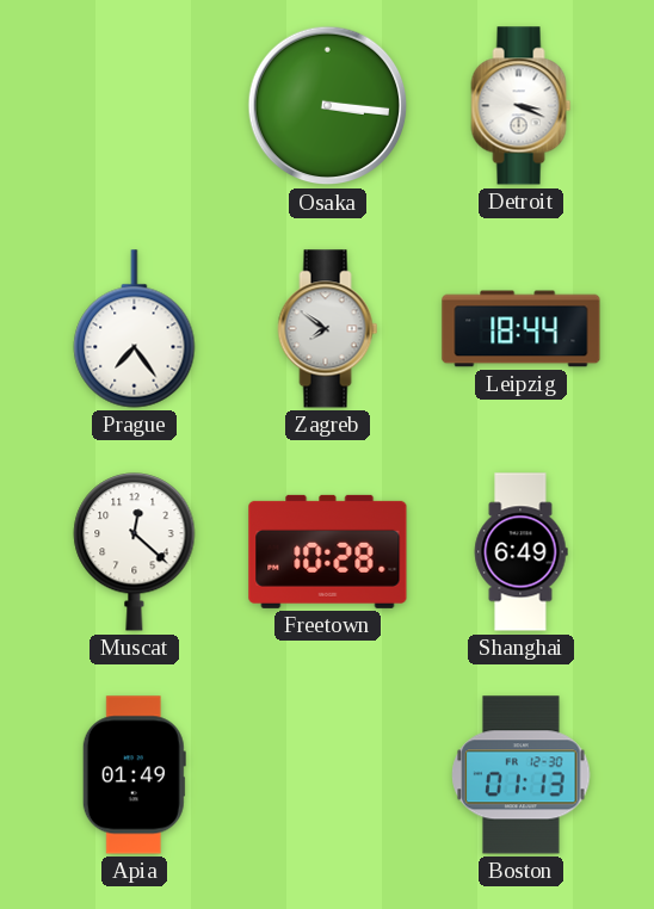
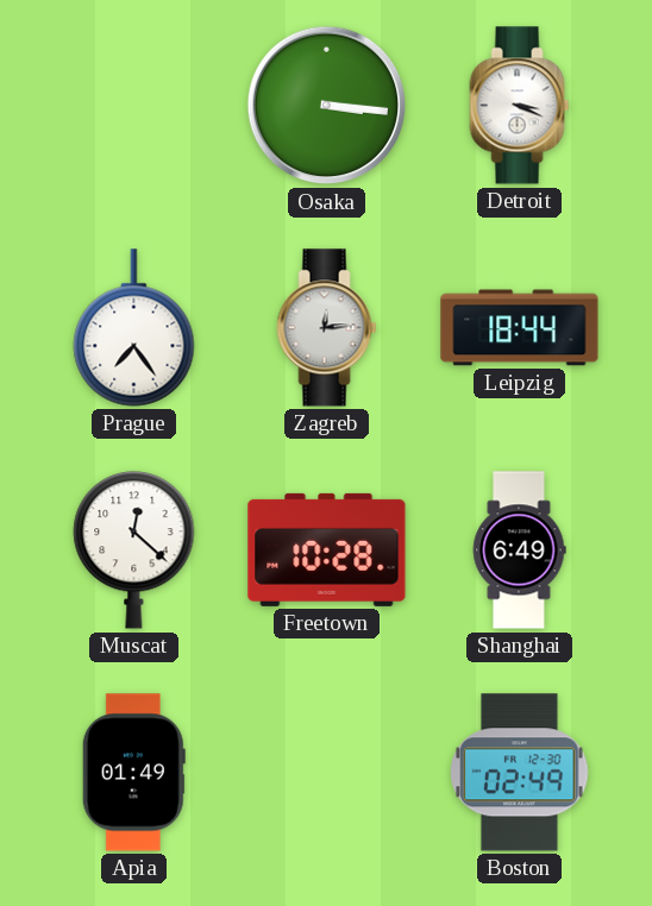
Zagreb: 7:51 -> 12:14 (327, 328)
Boston: 01:13 -> 02:49 (520, 773)
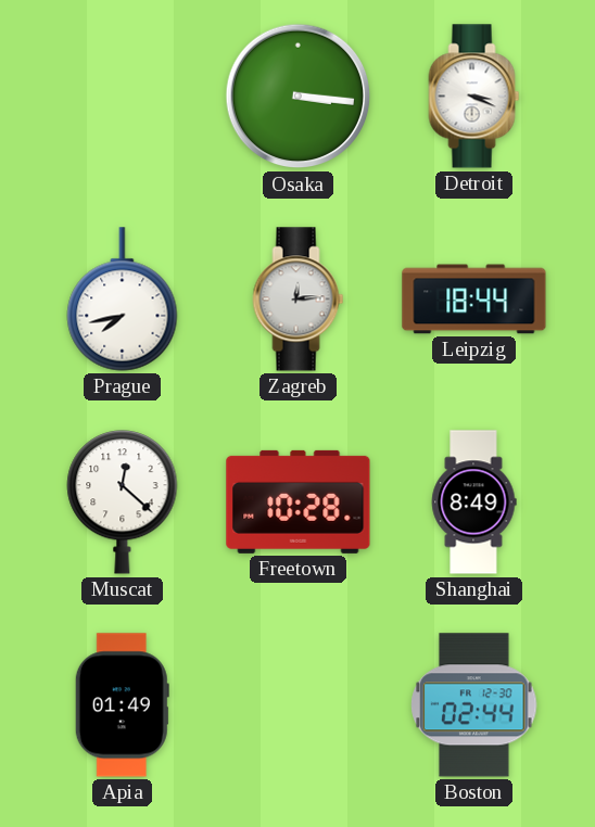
Prague: 7:24 -> 7:43 (123, 300)
Shanghai: 6:49 -> 8:49 (473, 502)
Boston: 02:49 -> 02:44 (474, 705)
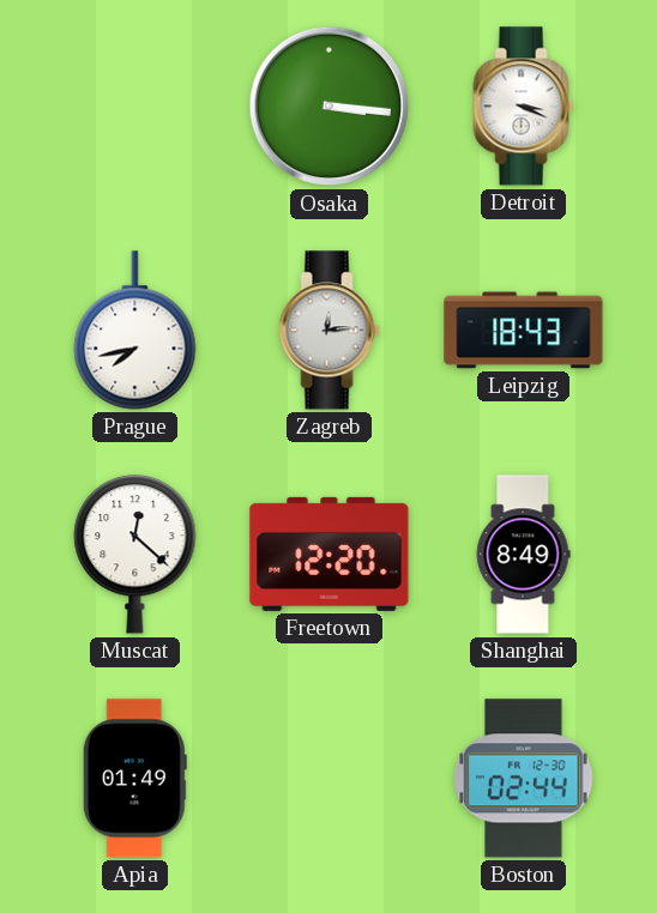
Leipzig: 18:44 -> 18:43 (524, 331)
Freetown: 10:28 -> 12:20 (330, 554)
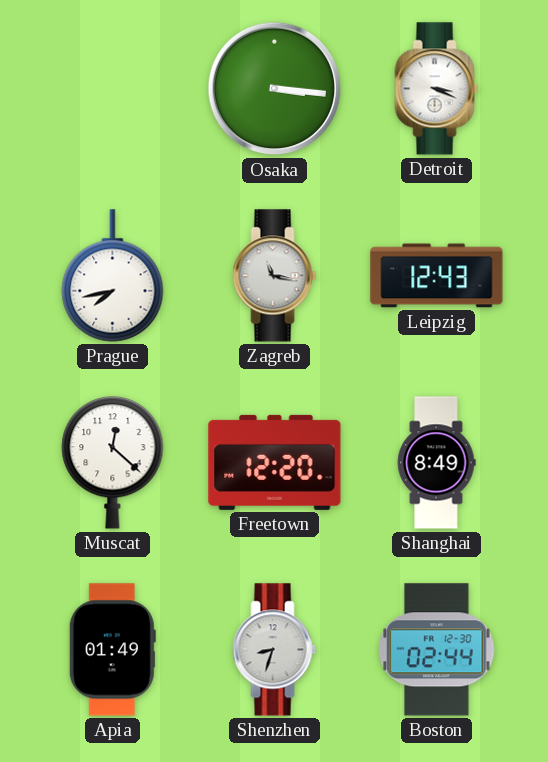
Zagreb: 12:14 -> 11:17 (275, 276)
Leipzig: 18:43 -> 12:43 (437, 276)
Shenzhen: none -> 8:33 (275, 650)
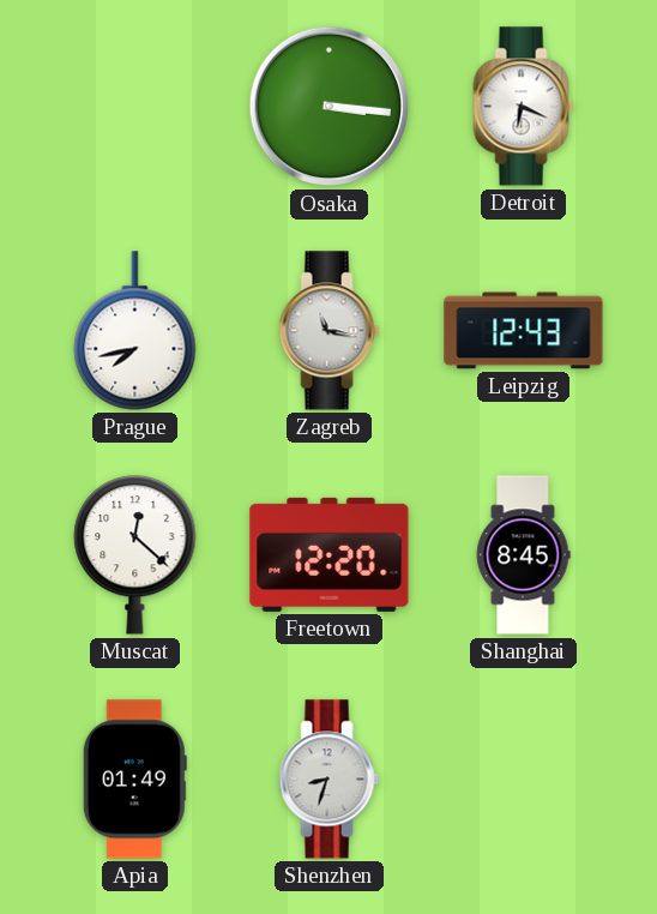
Detroit: 3:19 -> 6:19 (524, 107)
Shanghai: 8:49 -> 8:45 (523, 555)
Boston: 02:44 -> none (437, 650)
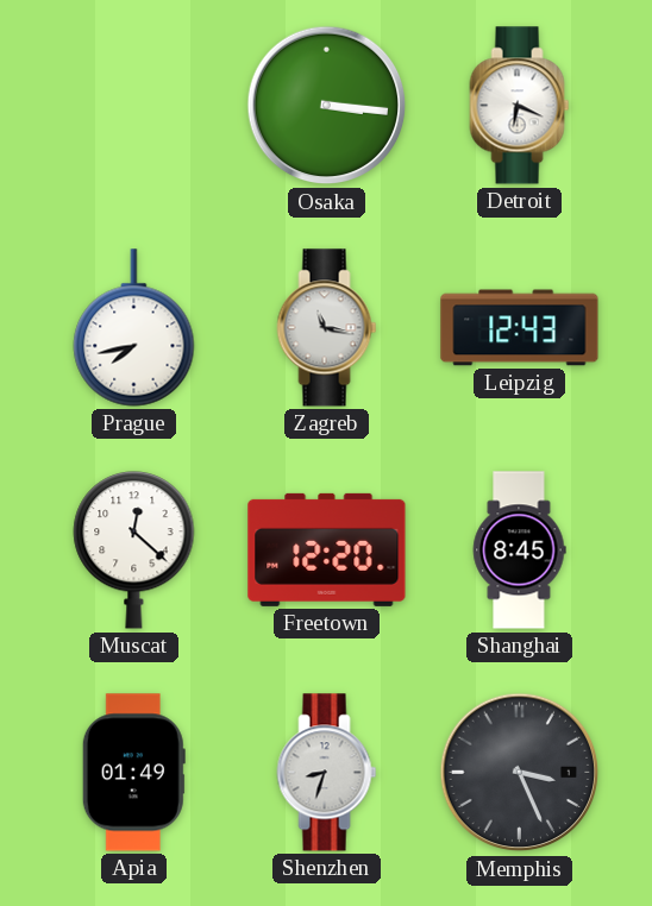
Memphis: none -> 3:26 (520, 773)
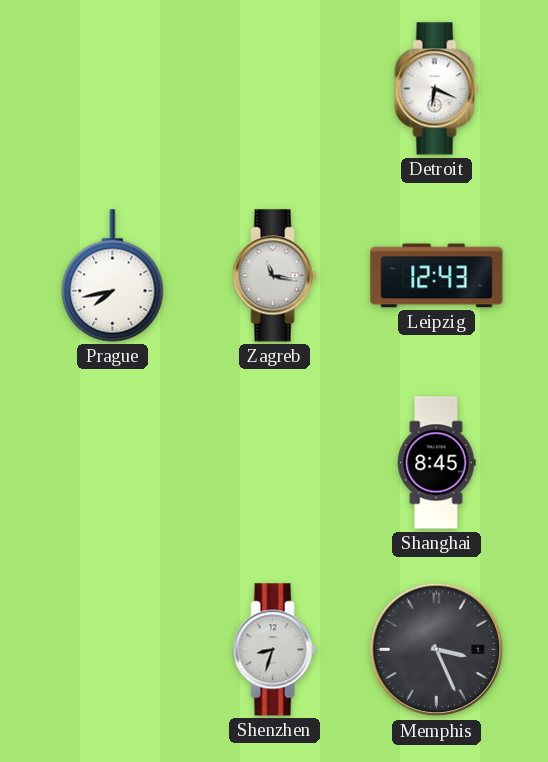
Osaka: 3:16 -> none (327, 106)
Muscat: 12:22 -> none (134, 550)
Freetown: 12:20 -> none (327, 549)
Apia: 01:49 -> none (133, 773)
